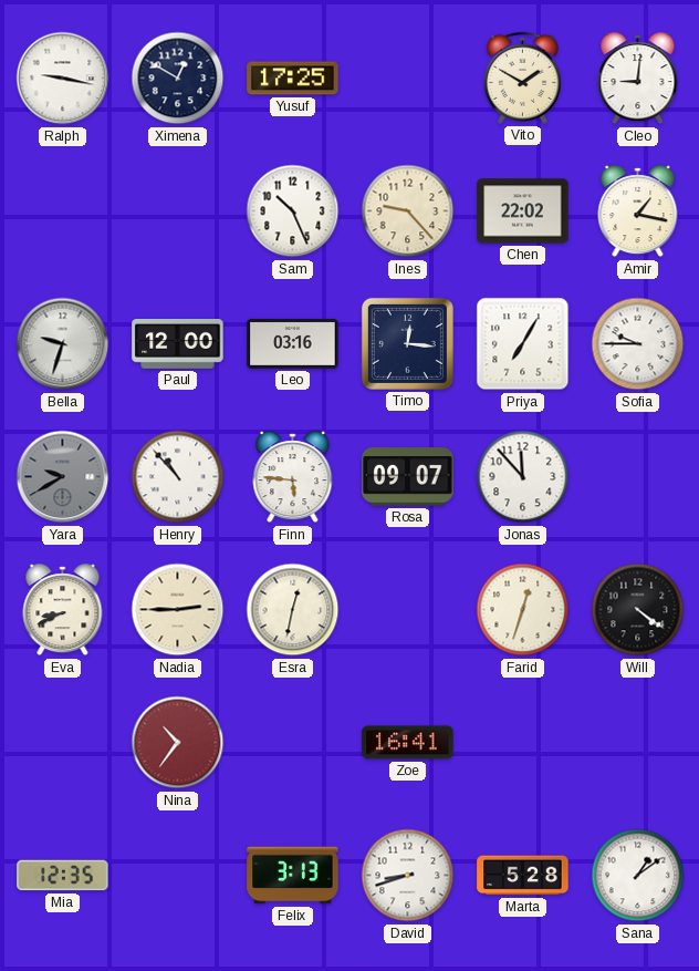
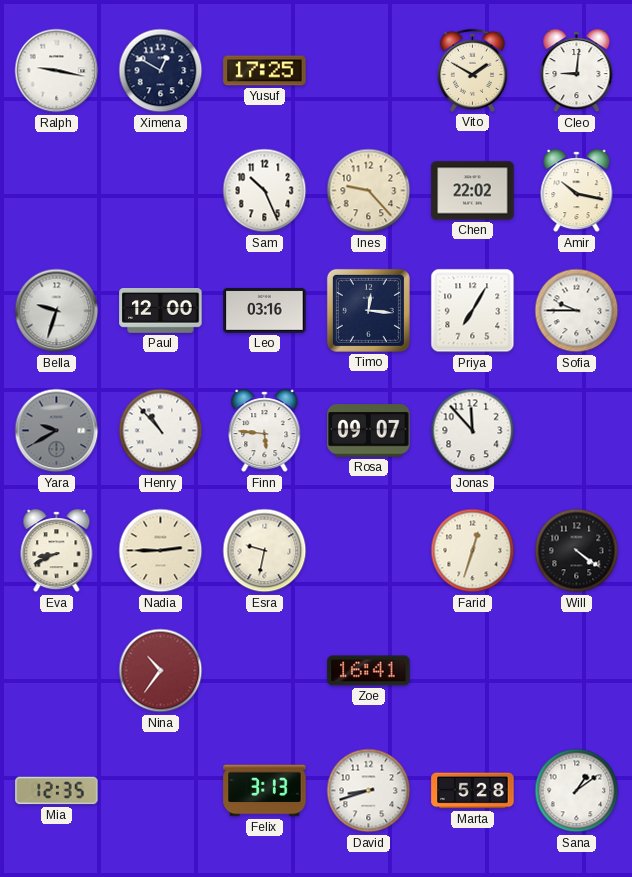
Amir: 1:17 -> 10:17 (577, 191)
Esra: 12:32 -> 9:32 (265, 551)
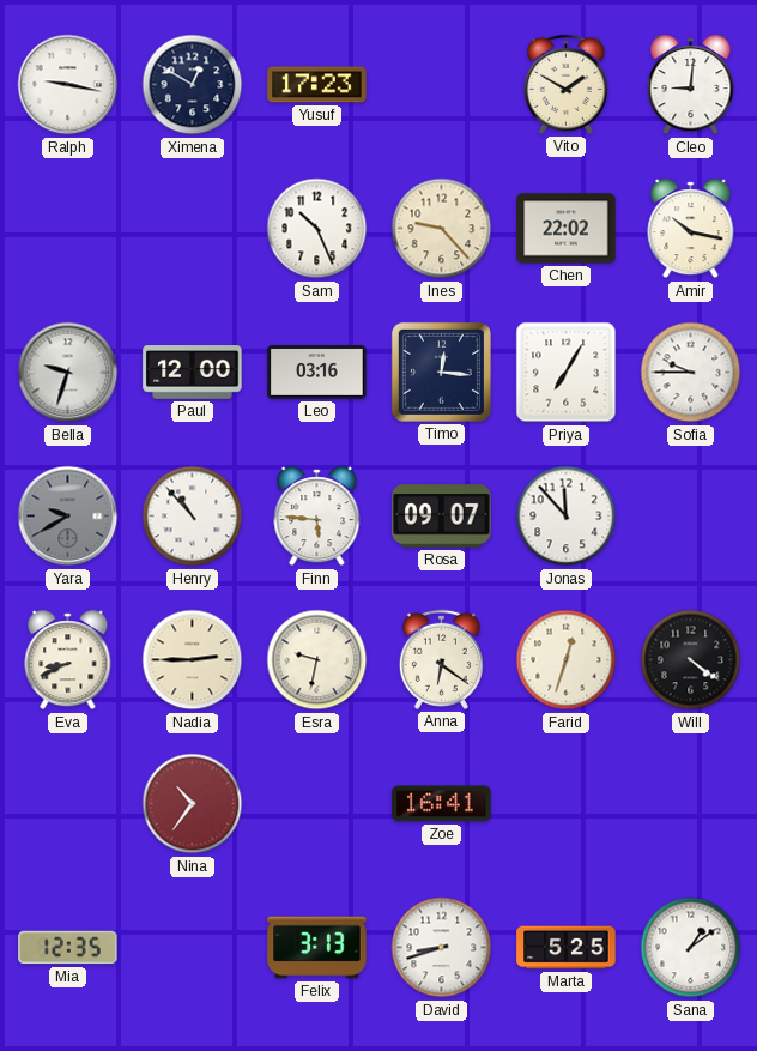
Yusuf: 17:25 -> 17:23 (317, 85)
Anna: none -> 6:21 (441, 659)
Marta: 5:28 -> 5:25 (567, 948)
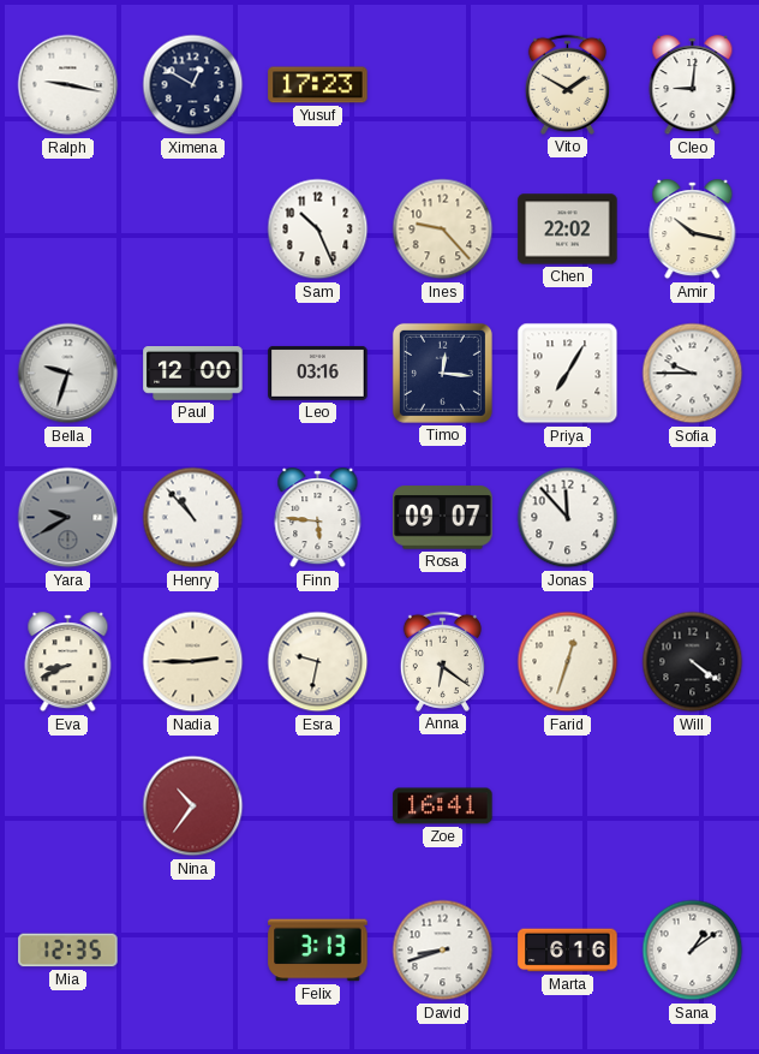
Marta: 5:25 -> 6:16 (568, 951)
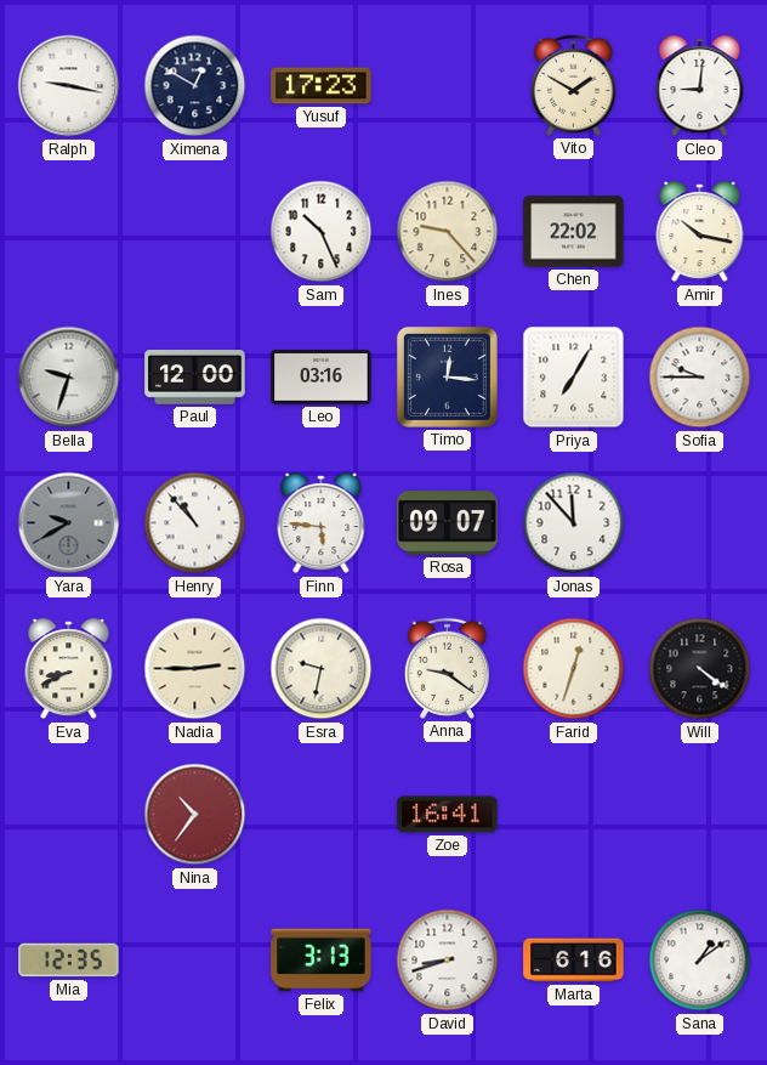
Anna: 6:21 -> 9:21 (447, 668)
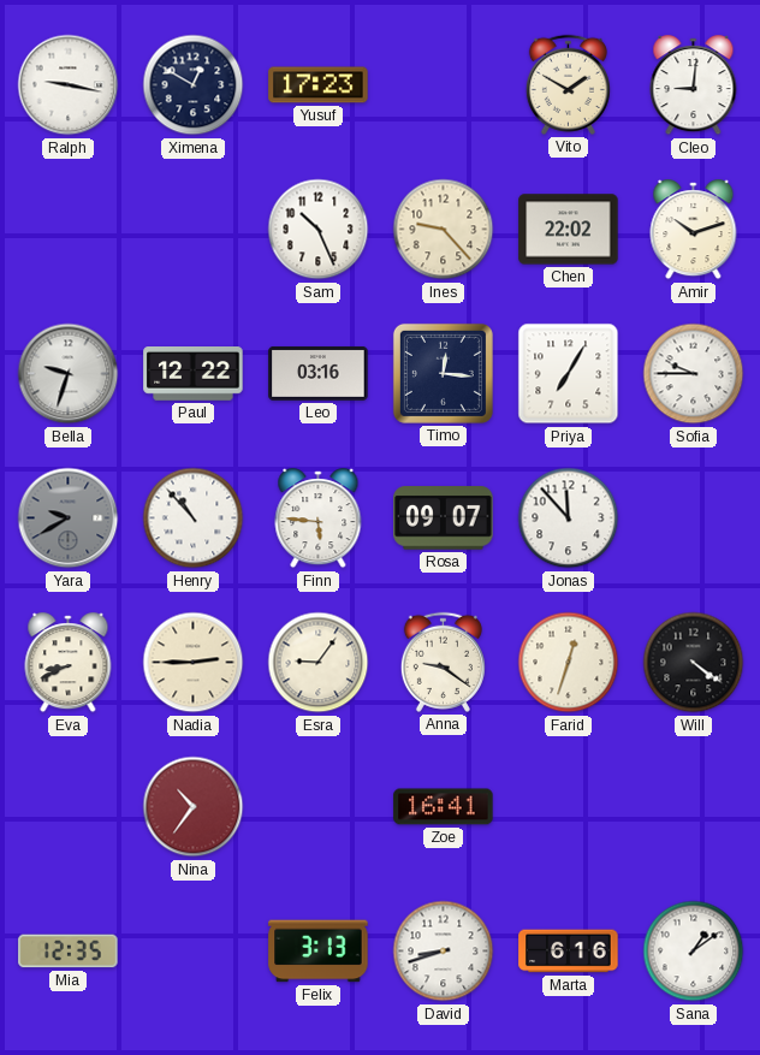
Amir: 10:17 -> 10:12 (694, 230)
Paul: 12:00 -> 12:22 (194, 374)
Esra: 9:32 -> 9:06 (319, 663)
